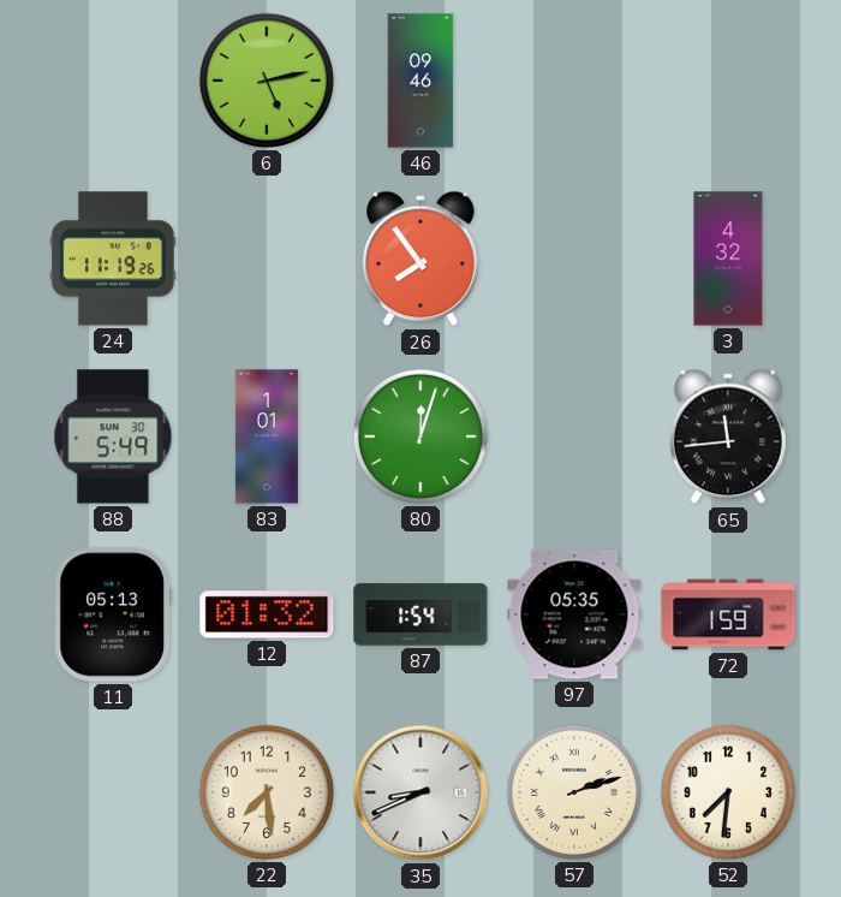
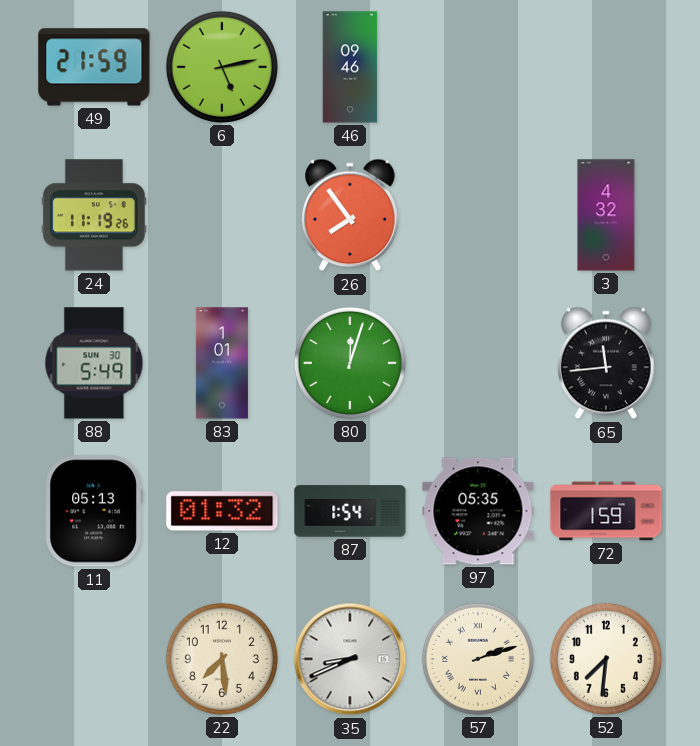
49: none -> 21:59 (94, 67)
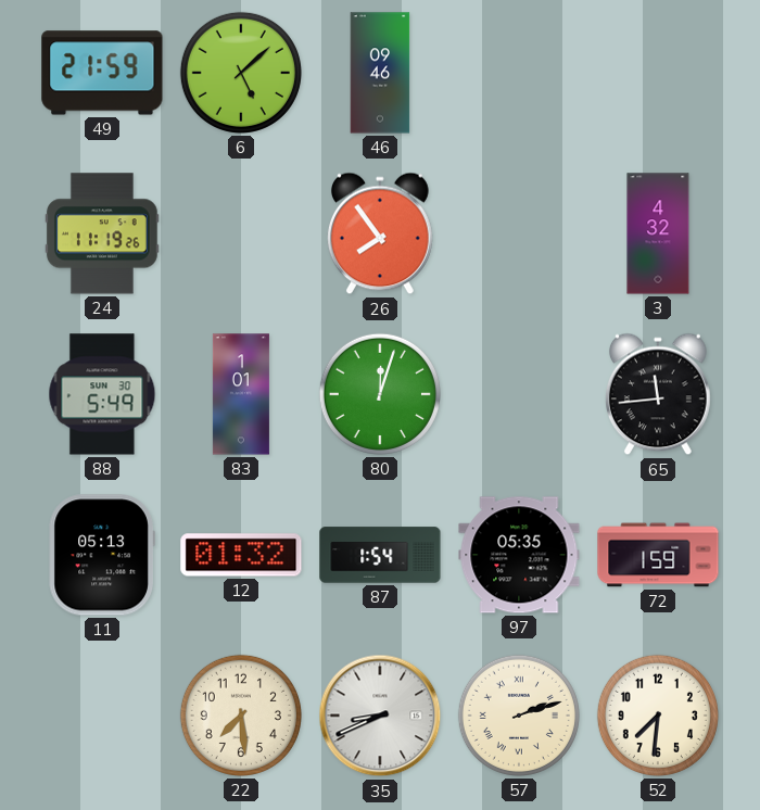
6: 5:13 -> 5:08 (241, 73)
